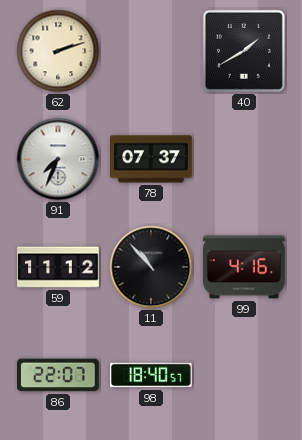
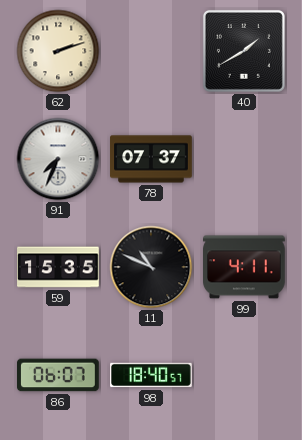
59: 11:12 -> 15:35 (58, 267)
11: 10:53 -> 10:49 (151, 267)
99: 4:16 -> 4:11 (245, 267)
86: 22:07 -> 06:07 (59, 375)
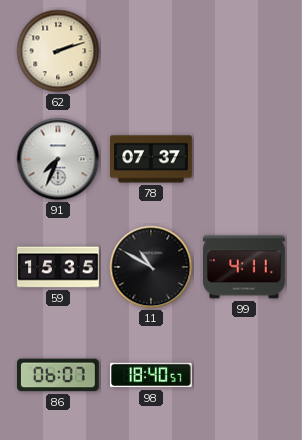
40: 1:40 -> none (244, 51)
11: 10:49 -> 10:50 (151, 267)
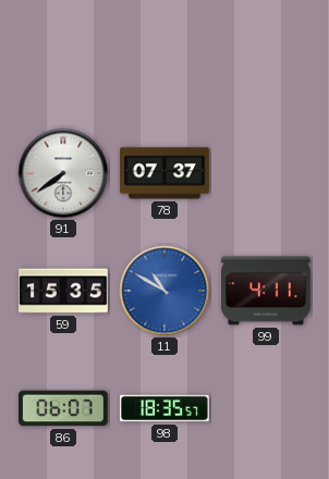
62: 2:12 -> none (58, 51)
91: 7:34 -> 7:39 (63, 173)
11 dial: black -> blue (164, 291)
98: 18:40 -> 18:35 (164, 408)
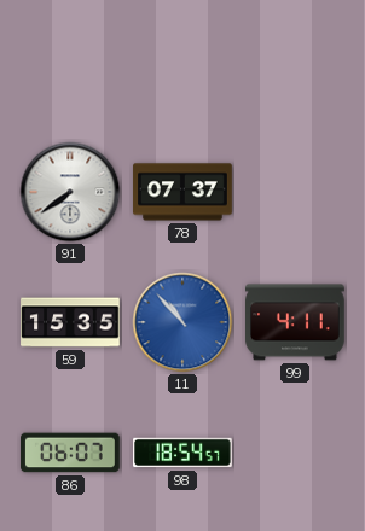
11: 10:50 -> 10:53 (182, 322)
98: 18:35 -> 18:54 (182, 453)
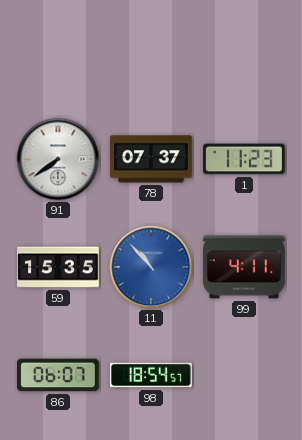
1: none -> 11:23 (244, 159)
